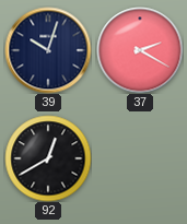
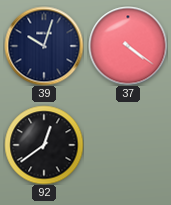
37: 2:20 -> 4:21 (128, 46)
92: 12:40 -> 12:39 (44, 145)
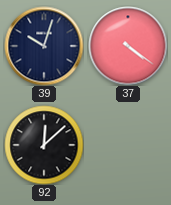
92: 12:39 -> 12:08 (44, 145)
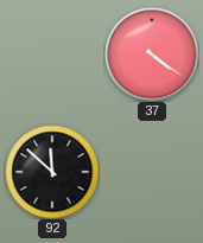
39: 10:03 -> none (44, 46)
92: 12:08 -> 11:52 (52, 172)
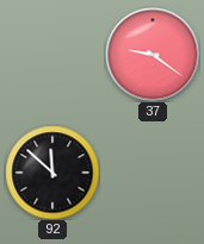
37: 4:21 -> 9:21 (153, 55)
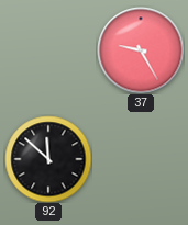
37: 9:21 -> 9:25 (141, 50)
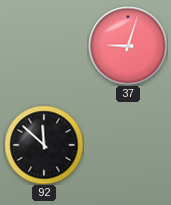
37: 9:25 -> 9:03 (128, 46)
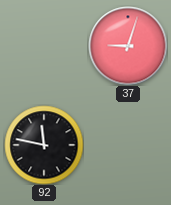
92: 11:52 -> 11:47 (44, 145)
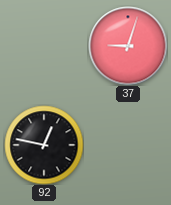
92: 11:47 -> 12:47 (44, 145)
